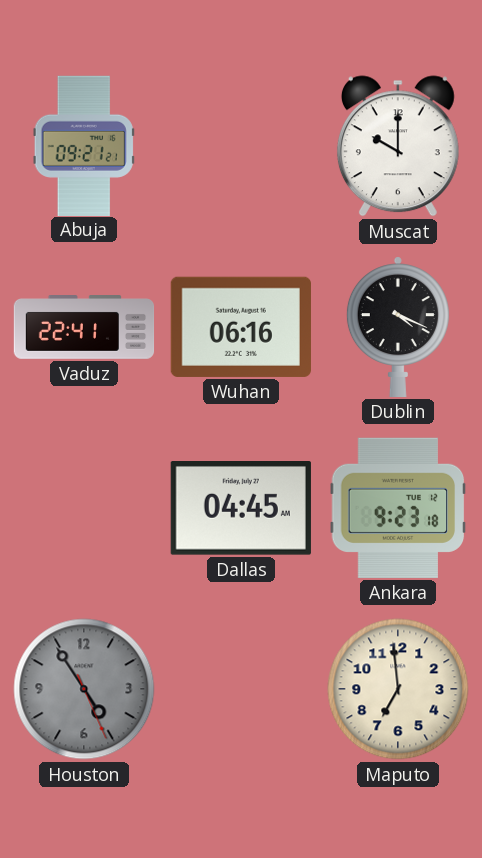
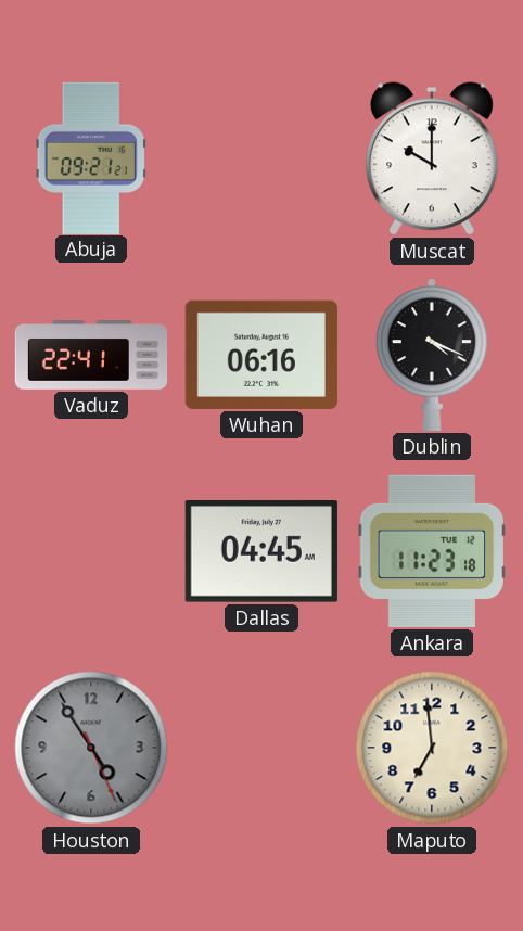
Ankara: 9:23 -> 11:23 (432, 551)
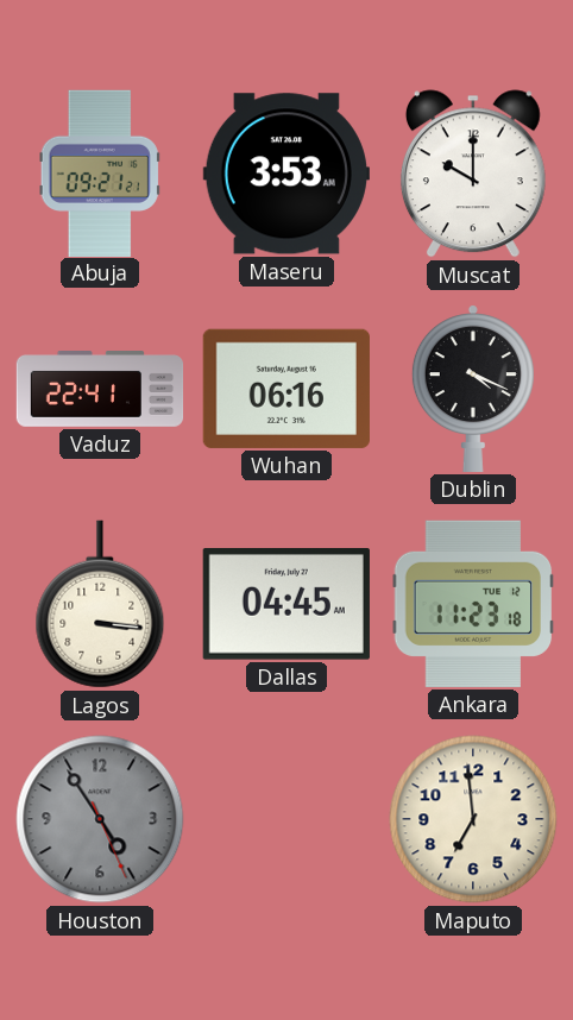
Maseru: none -> 3:53 (286, 174)
Lagos: none -> 3:16 (100, 604)
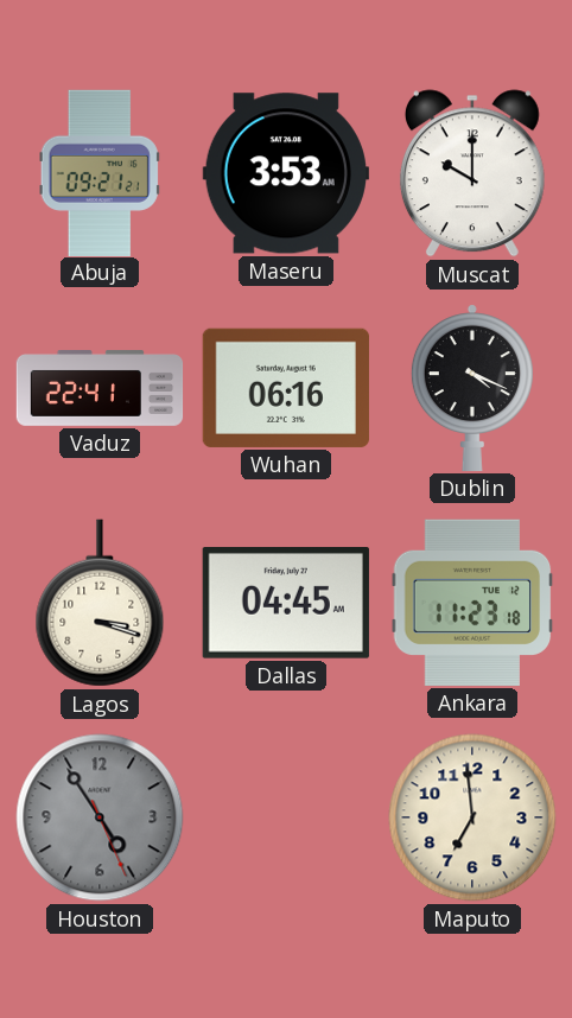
Lagos: 3:16 -> 3:18 (100, 603)
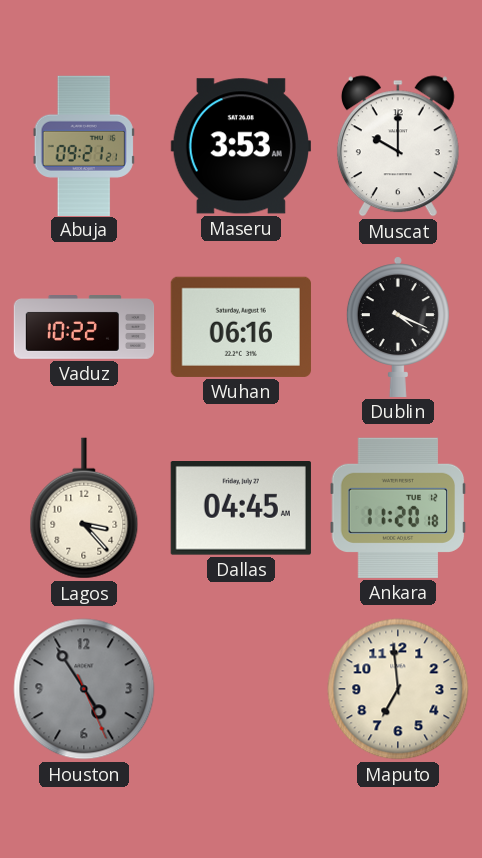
Vaduz: 22:41 -> 10:22 (84, 328)
Lagos: 3:18 -> 3:23 (84, 508)
Ankara: 11:23 -> 11:20 (398, 508)
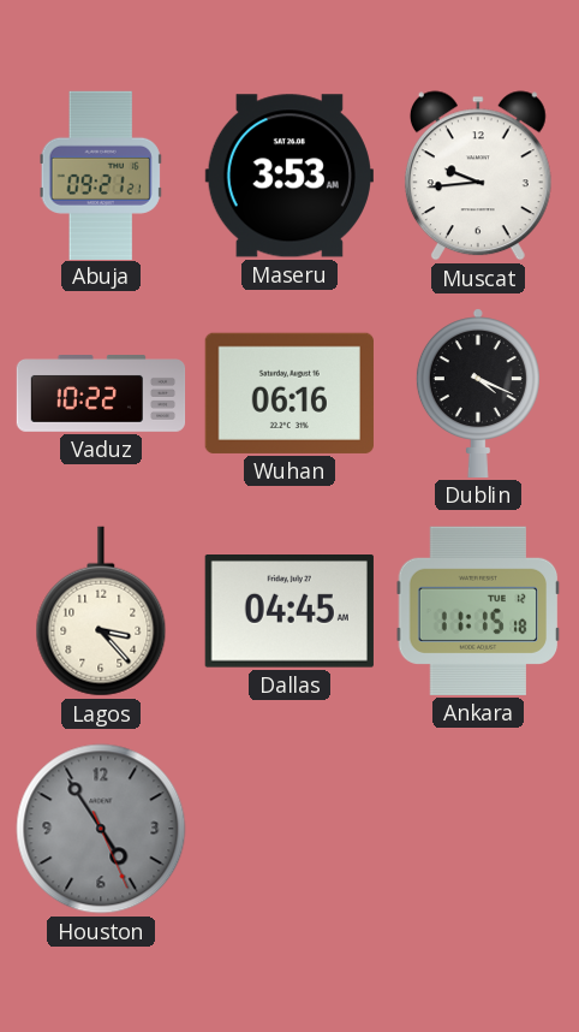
Muscat: 10:00 -> 9:44 (478, 176)
Ankara: 11:20 -> 11:15 (478, 611)
Maputo: 6:59 -> none (398, 689)
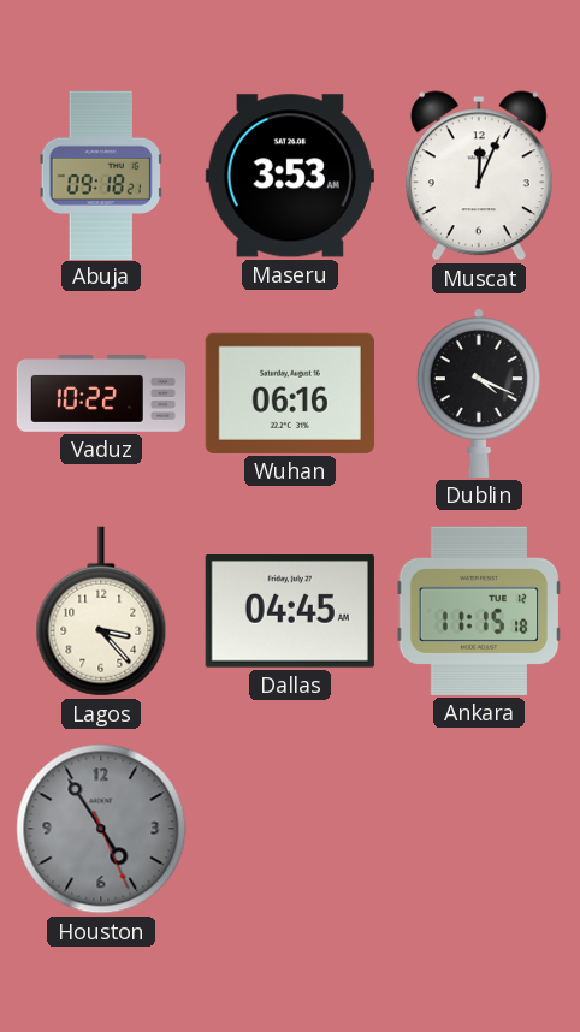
Abuja: 09:21 -> 09:18 (101, 174)
Muscat: 9:44 -> 12:04 (479, 176)
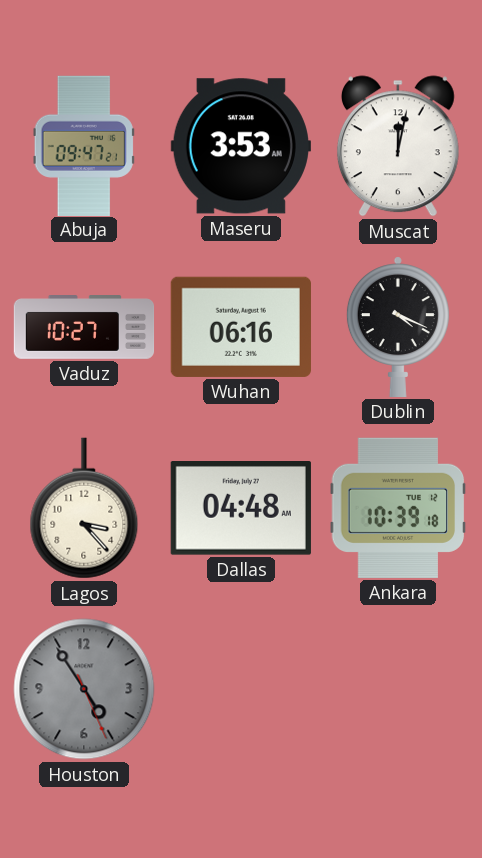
Abuja: 09:18 -> 09:47 (84, 145)
Muscat: 12:04 -> 12:02 (398, 146)
Vaduz: 10:22 -> 10:27 (84, 328)
Dallas: 04:45 -> 04:48 (241, 509)
Ankara: 11:15 -> 10:39 (398, 508)
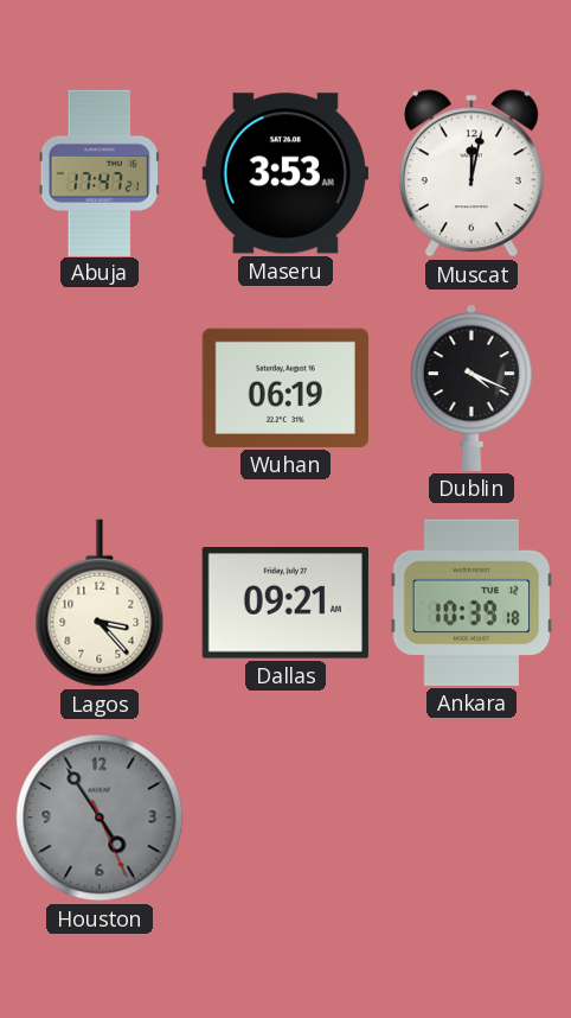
Abuja: 09:47 -> 17:47 (100, 172)
Vaduz: 10:27 -> none (84, 328)
Wuhan: 06:16 -> 06:19 (285, 388)
Dallas: 04:48 -> 09:21 (285, 604)
